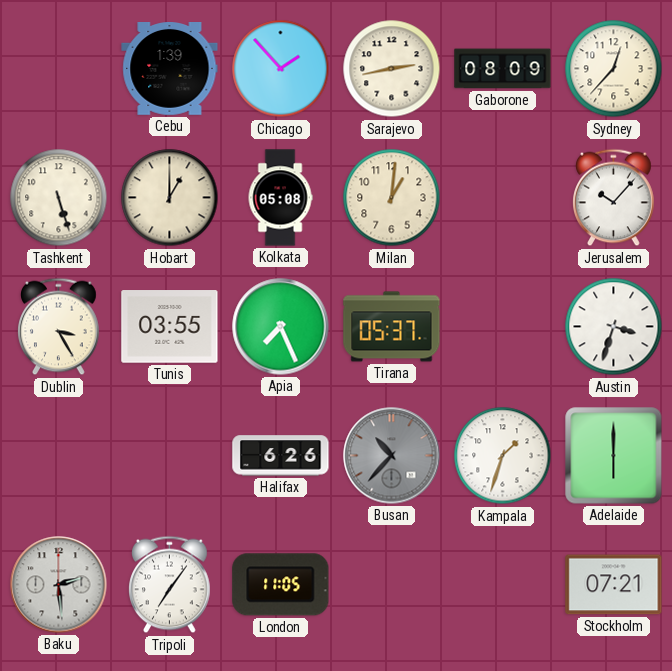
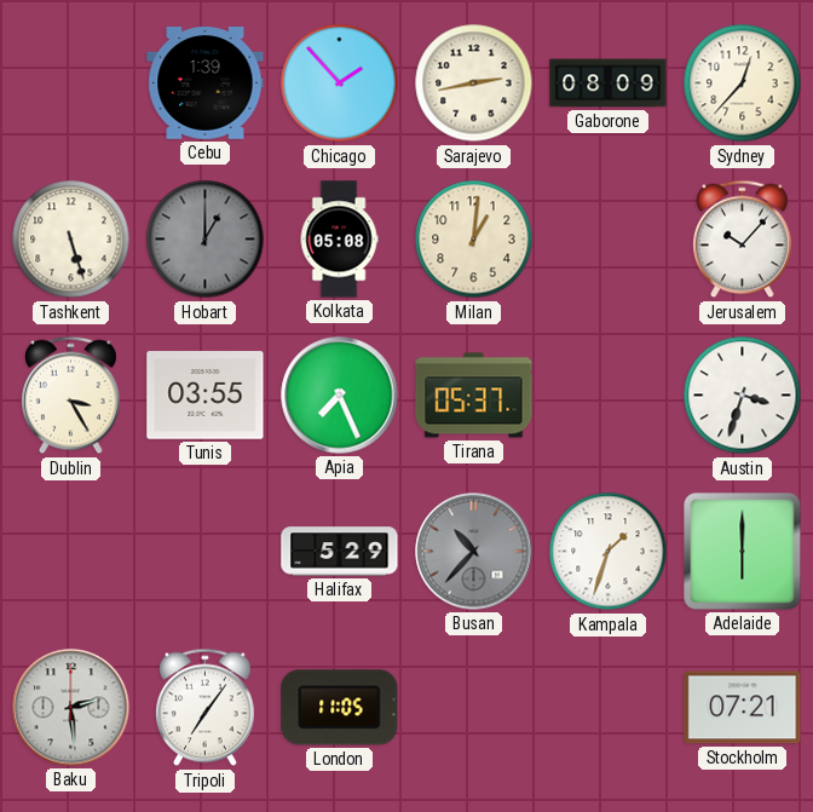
Hobart dial: cream -> grey (206, 240)
Halifax: 6:26 -> 5:29 (340, 552)
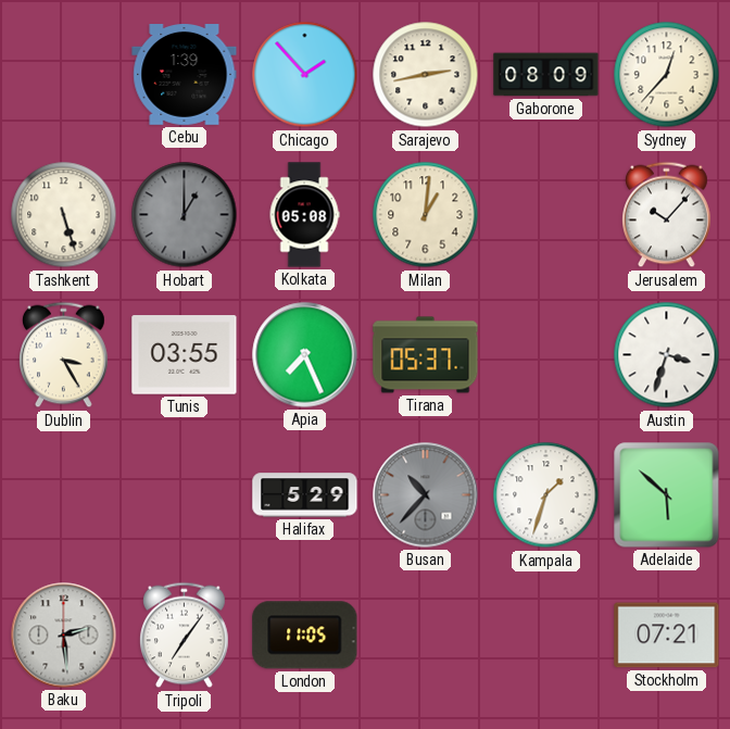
Adelaide: 6:00 -> 5:52 (667, 495)
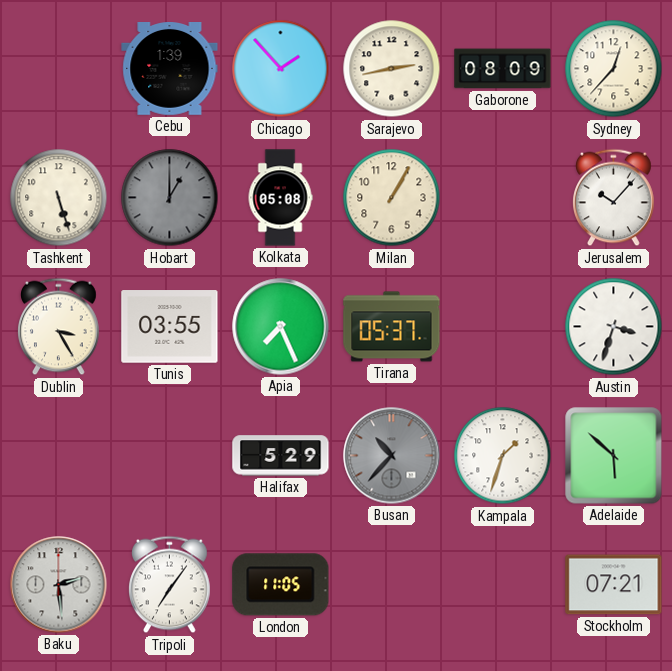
Milan: 1:01 -> 1:05 (392, 198)
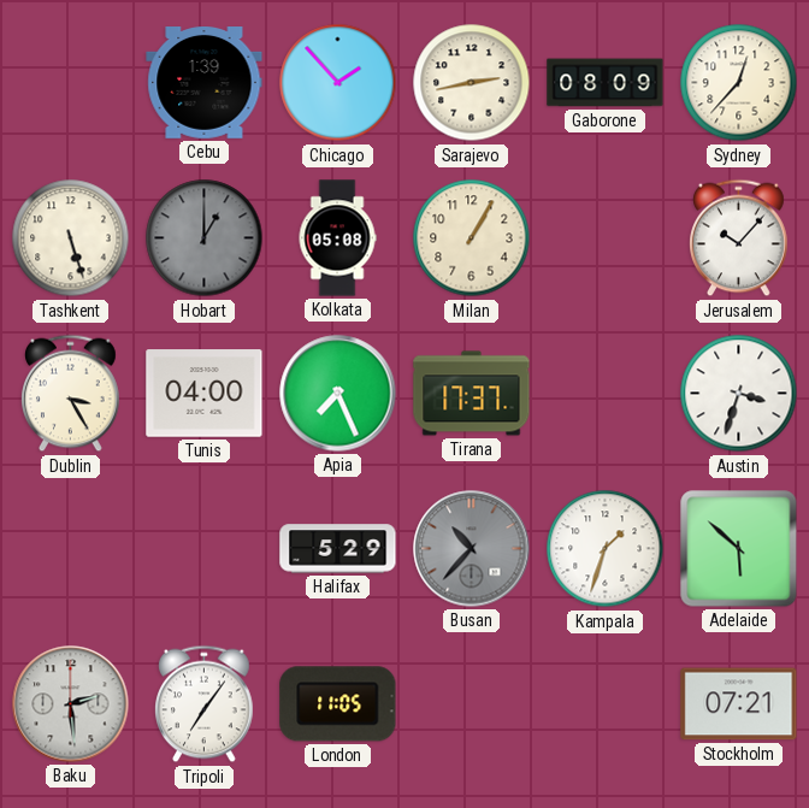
Tunis: 03:55 -> 04:00 (205, 394)
Tirana: 05:37 -> 17:37 (472, 394)
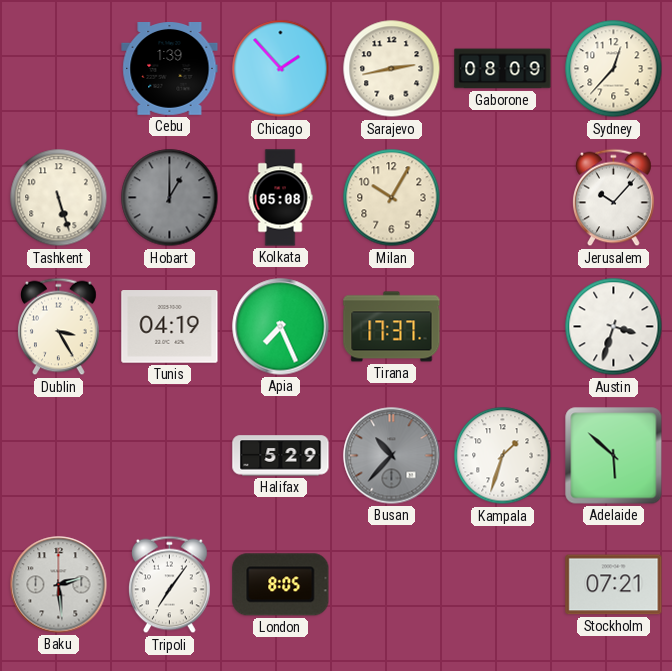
Milan: 1:05 -> 10:05 (392, 198)
Tunis: 04:00 -> 04:19 (170, 327)
London: 11:05 -> 8:05 (281, 585)
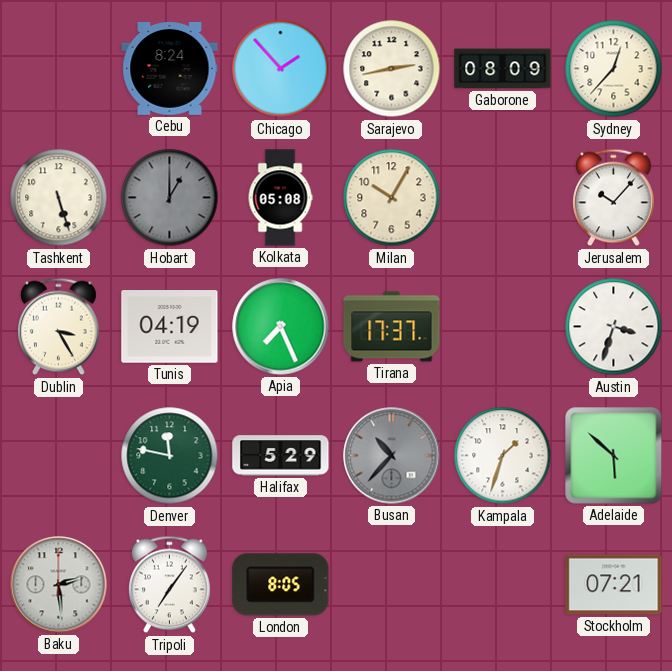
Cebu: 1:39 -> 8:24 (170, 69)
Denver: none -> 11:47 (170, 456)
